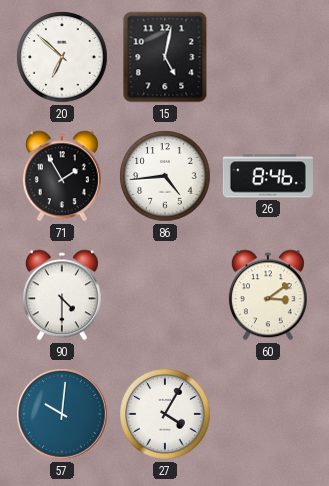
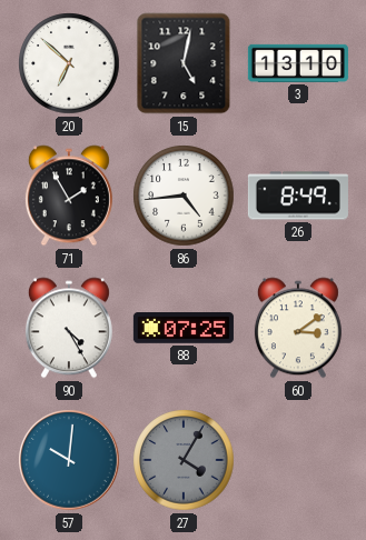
3: none -> 13:10 (298, 63)
26: 8:46 -> 8:49 (298, 196)
90: 4:30 -> 4:25 (69, 328)
88: none -> 07:25 (184, 329)
27 dial: white -> grey (184, 460)
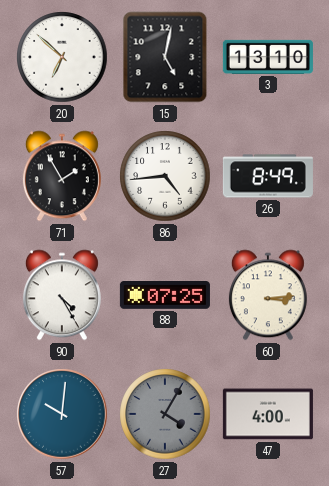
60: 3:09 -> 3:14 (268, 295)
47: none -> 4:00 (268, 414)
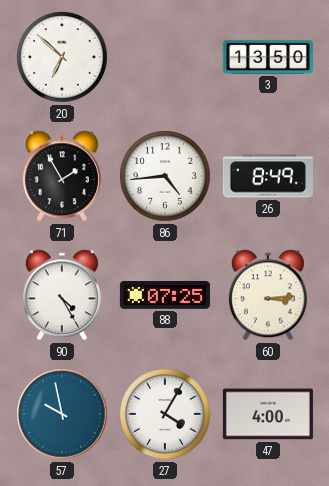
15: 5:02 -> none (165, 57)
3: 13:10 -> 13:50 (268, 57)
57: 10:01 -> 9:58 (62, 414)
27 dial: grey -> white (165, 414)
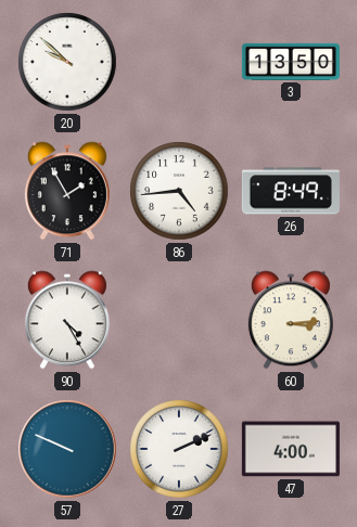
20: 6:52 -> 9:52 (67, 62)
88: 07:25 -> none (165, 296)
57: 9:58 -> 9:49 (67, 449)
27: 4:05 -> 2:11 (179, 449)
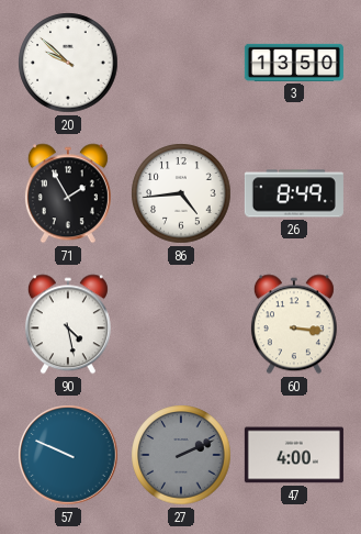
90: 4:25 -> 4:28 (68, 324)
60: 3:14 -> 3:16 (294, 324)
27 dial: white -> grey (181, 455)
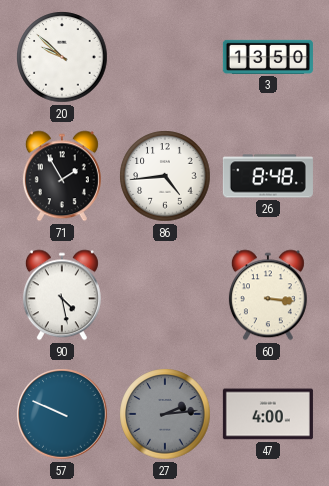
26: 8:49 -> 8:48 (268, 176)
27: 2:11 -> 2:14 (165, 414)
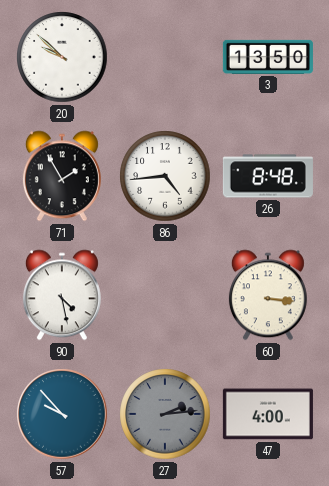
57: 9:49 -> 9:53 (62, 414)
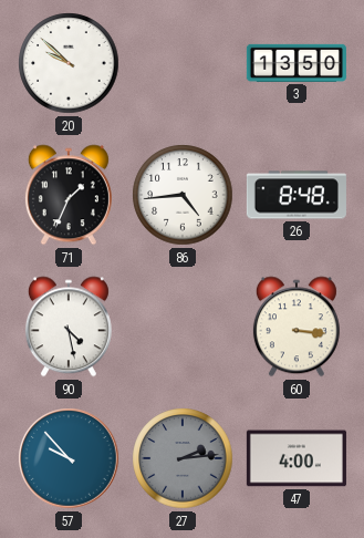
71: 1:55 -> 1:34 (69, 195)
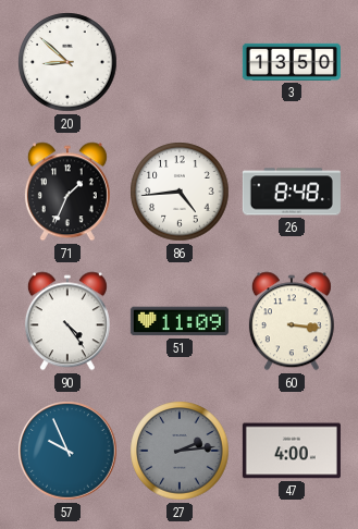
20: 9:52 -> 8:52 (67, 62)
90: 4:28 -> 4:24 (67, 321)
51: none -> 11:09 (180, 321)
57: 9:53 -> 9:56 (67, 451)
